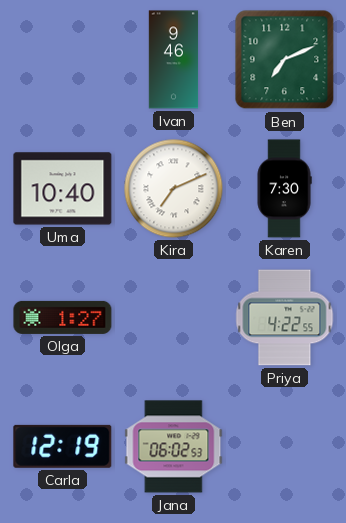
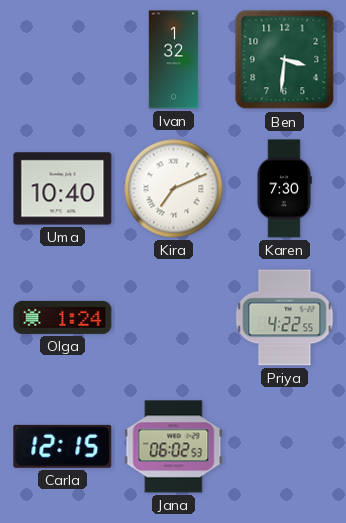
Ivan: 9:46 -> 1:32 (174, 60)
Ben: 7:11 -> 3:31 (285, 60)
Olga: 1:27 -> 1:24 (63, 317)
Carla: 12:19 -> 12:15 (63, 446)
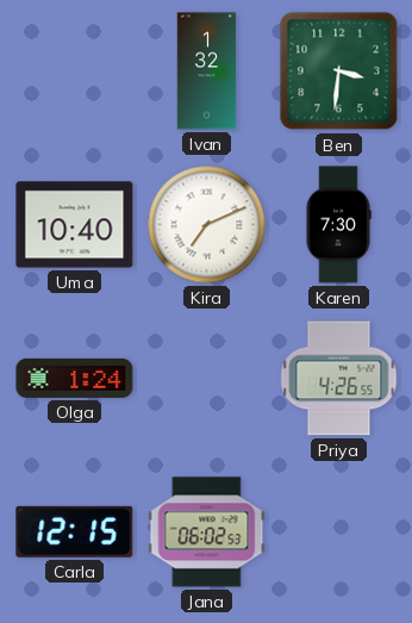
Priya: 4:22 -> 4:26 (339, 379)
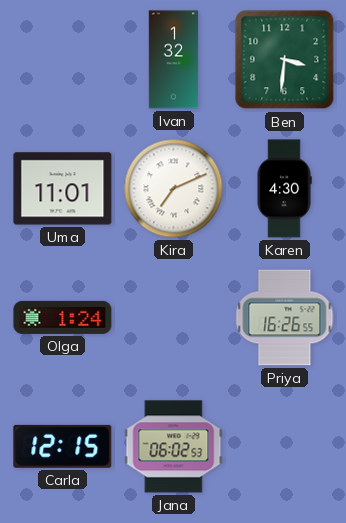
Uma: 10:40 -> 11:01 (63, 189)
Karen: 7:30 -> 4:30 (284, 189)
Priya: 4:26 -> 16:26 (285, 318)
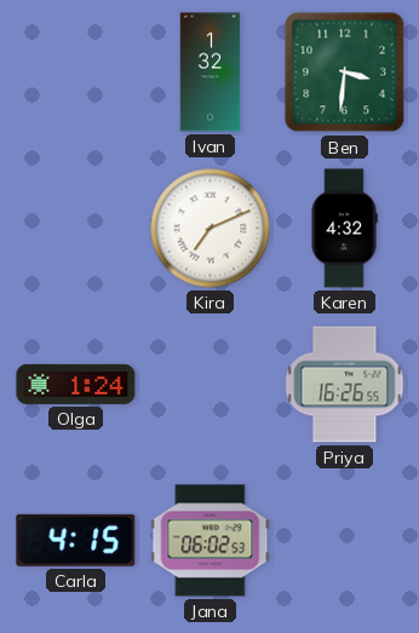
Uma: 11:01 -> none (63, 189)
Karen: 4:30 -> 4:32 (344, 229)
Carla: 12:15 -> 4:15 (76, 540)
